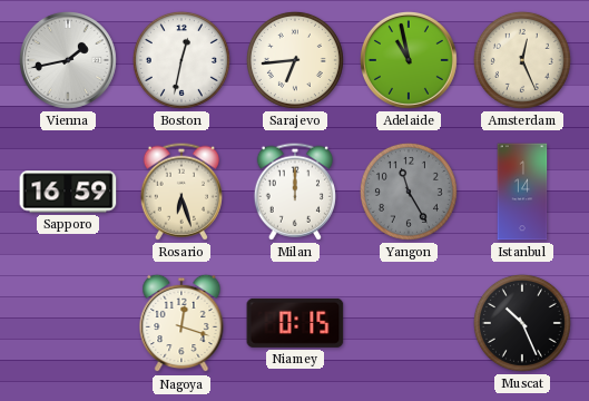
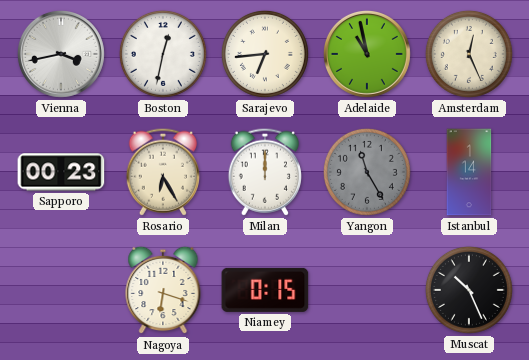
Vienna: 1:43 -> 3:43 (61, 54)
Sapporo: 16:59 -> 00:23 (61, 172)
Rosario: 6:27 -> 6:25 (163, 172)
Nagoya: 12:18 -> 6:18 (163, 290)
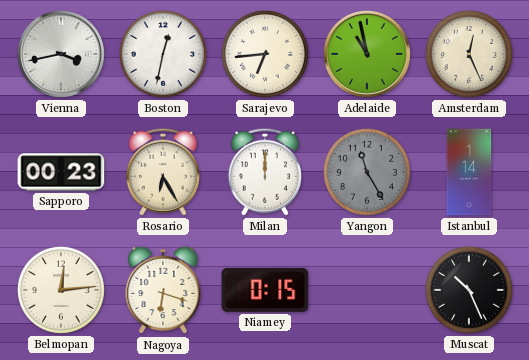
Belmopan: none -> 12:14 (61, 290)
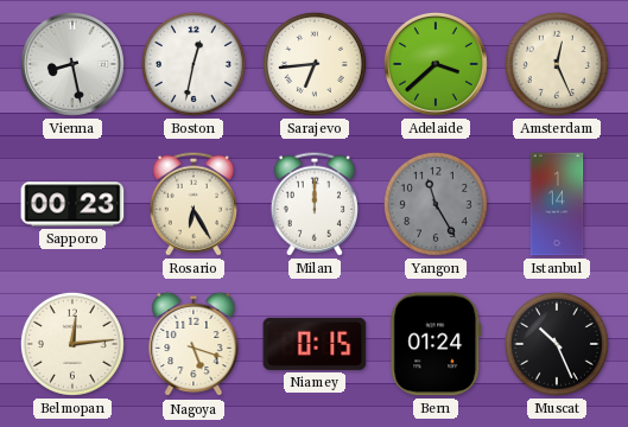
Vienna: 3:43 -> 8:28 (72, 64)
Adelaide: 10:58 -> 3:38 (436, 64)
Nagoya: 6:18 -> 5:18 (194, 344)
Bern: none -> 01:24 (436, 344)
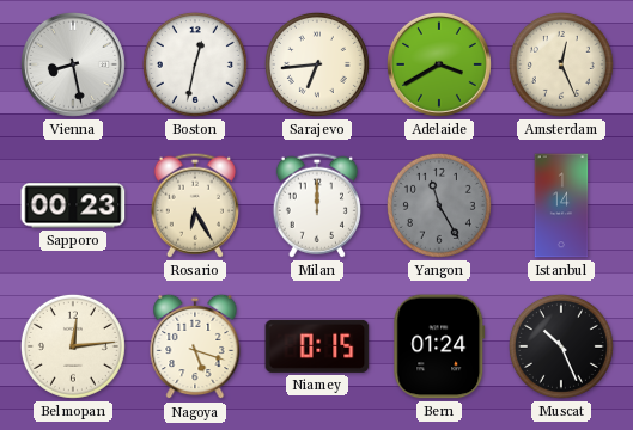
Adelaide: 3:38 -> 3:40 (439, 64)
